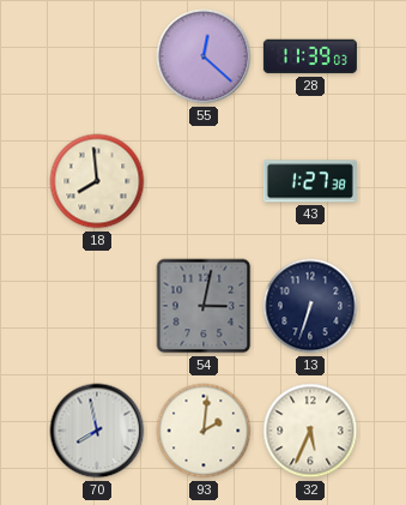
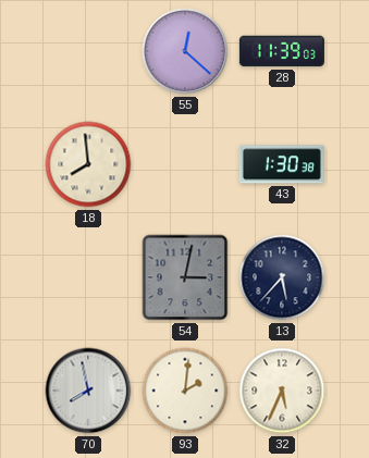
43: 1:27 -> 1:30 (282, 164)
13: 6:33 -> 5:37 (282, 277)
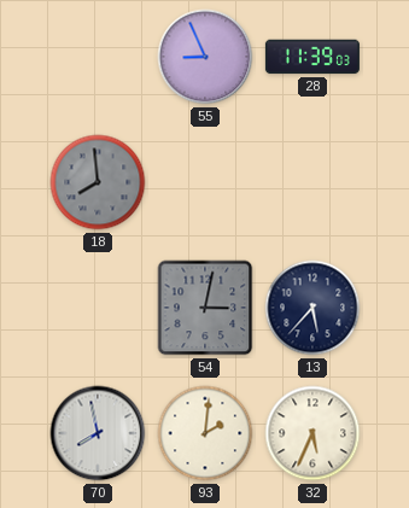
55: 12:22 -> 8:56 (205, 57)
18 dial: cream -> grey (98, 182)
43: 1:30 -> none (282, 164)
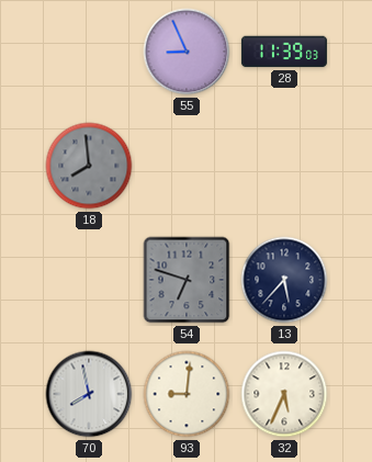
54: 3:02 -> 6:48 (187, 280)
93: 2:01 -> 9:01 (187, 394)
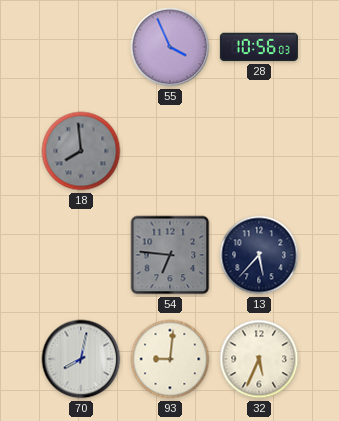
55: 8:56 -> 3:56 (170, 47)
28: 11:39 -> 10:56 (259, 47)
54: 6:48 -> 6:46 (170, 255)
70: 7:58 -> 8:02 (81, 359)
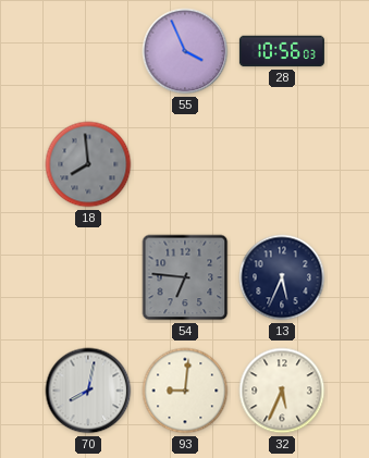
13: 5:37 -> 5:34 (282, 277)
